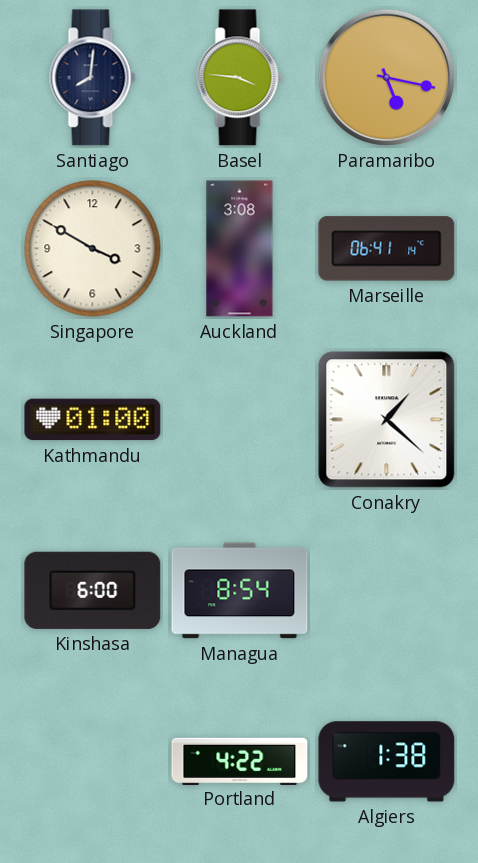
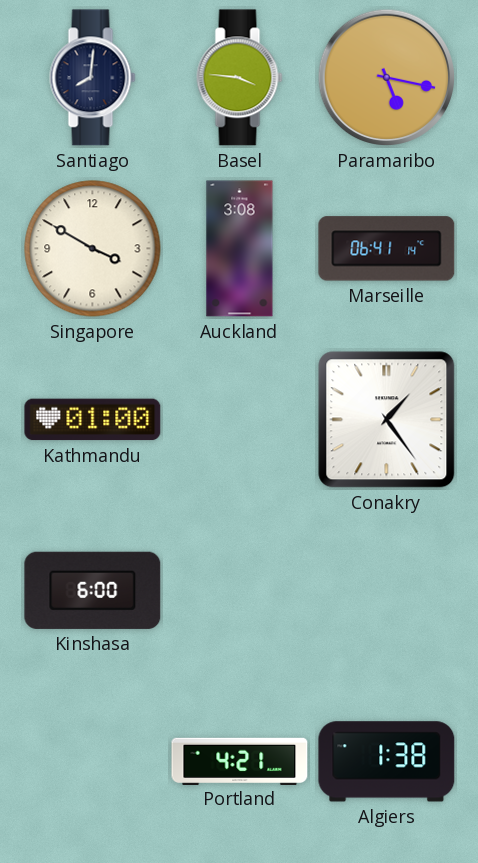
Conakry: 1:22 -> 1:24 (387, 420)
Managua: 8:54 -> none (240, 591)
Portland: 4:22 -> 4:21 (240, 761)
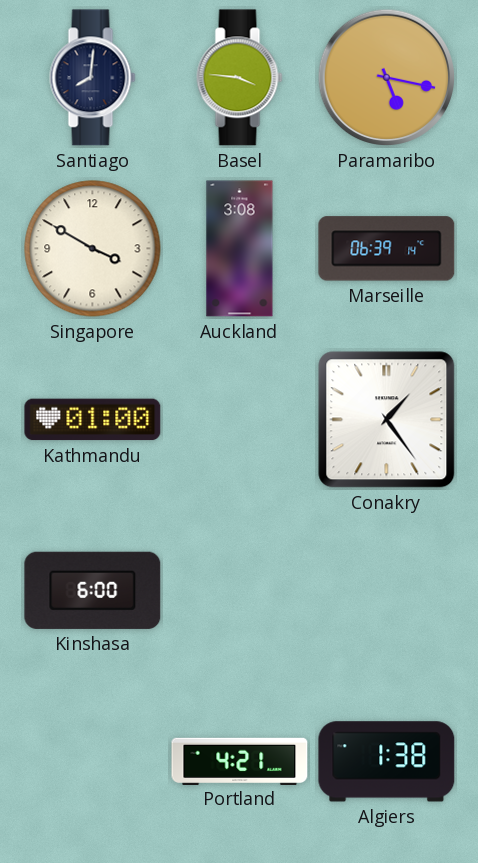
Marseille: 06:41 -> 06:39 (387, 249)
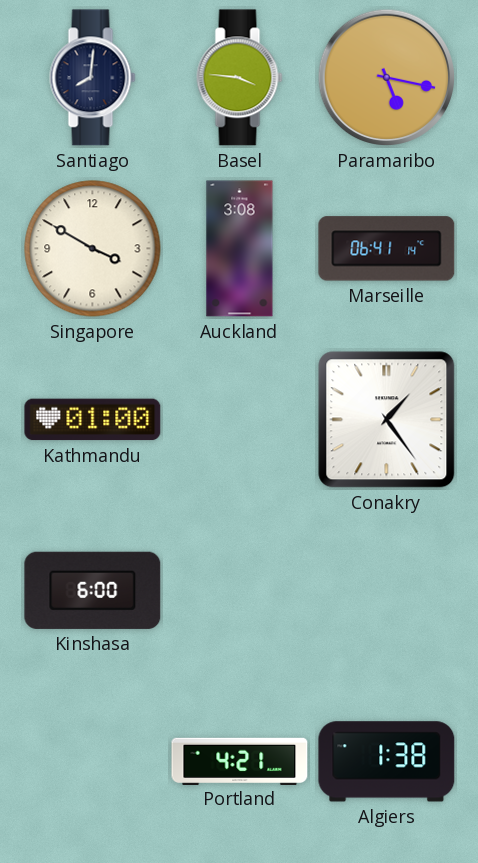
Marseille: 06:39 -> 06:41 (387, 249)
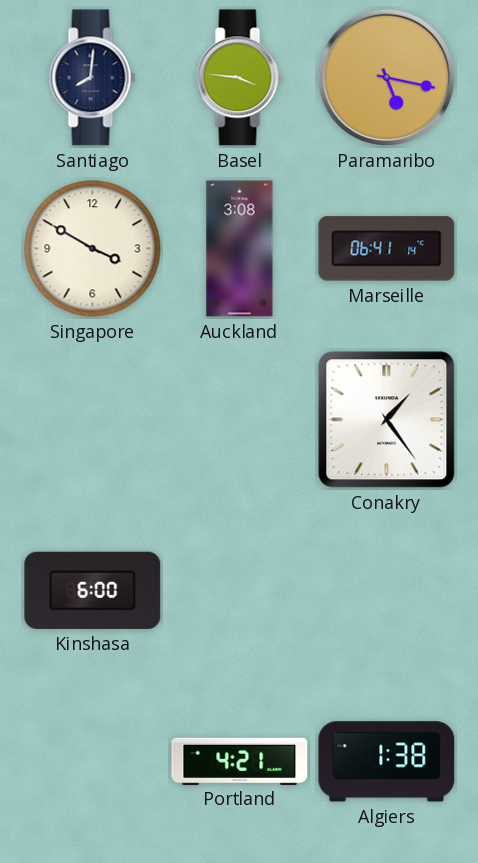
Kathmandu: 01:00 -> none (93, 420)
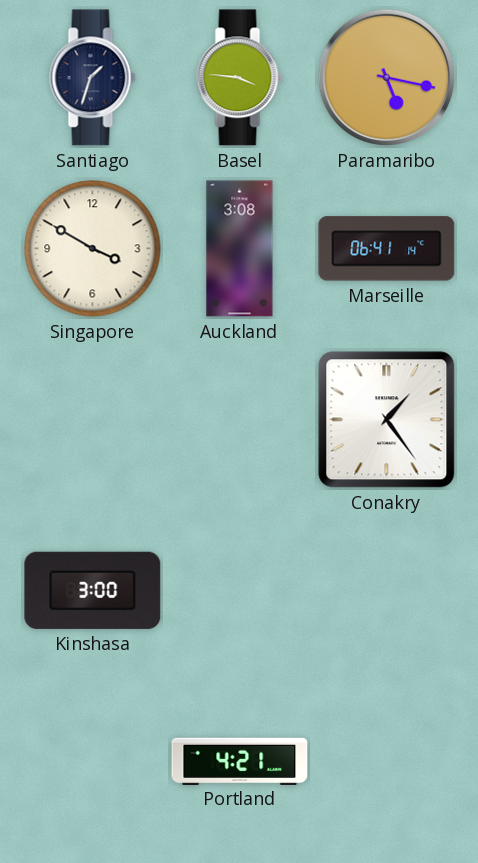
Santiago: 8:01 -> 1:33 (93, 78)
Kinshasa: 6:00 -> 3:00 (93, 590)
Algiers: 1:38 -> none (387, 762)
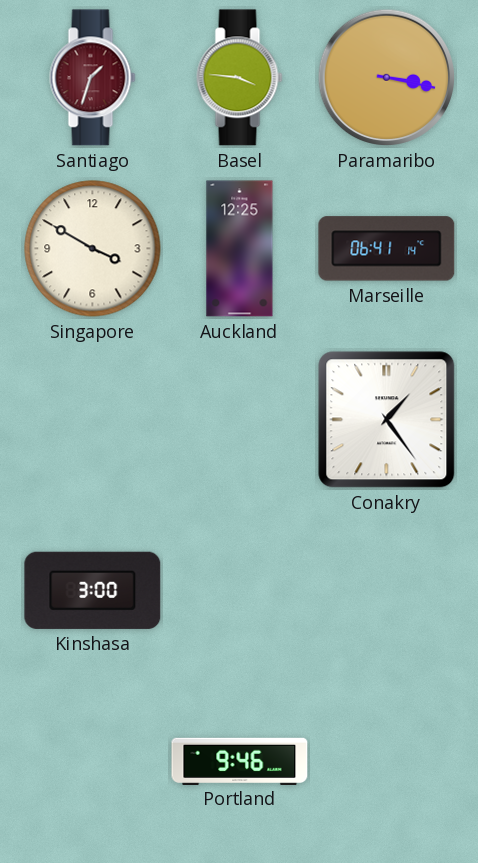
Santiago dial: navy -> burgundy (93, 78)
Paramaribo: 5:17 -> 3:17 (387, 78)
Auckland: 3:08 -> 12:25 (240, 249)
Portland: 4:21 -> 9:46 (240, 761)
